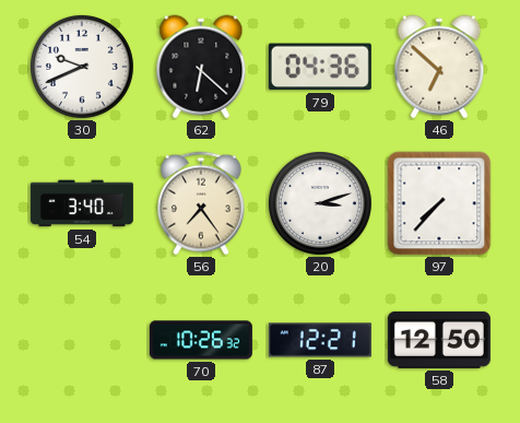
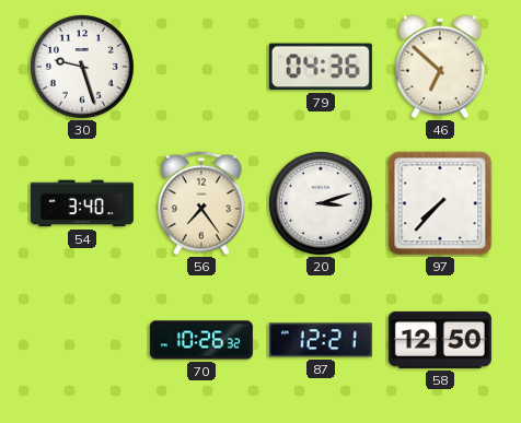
30: 9:41 -> 9:27 (82, 67)
62: 6:22 -> none (201, 67)
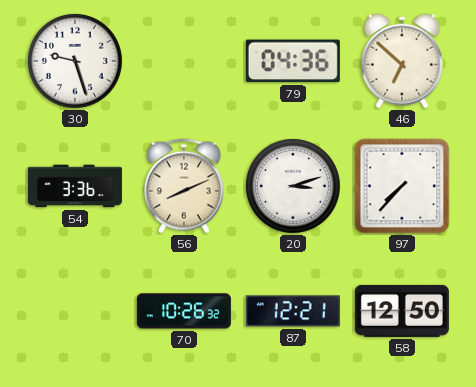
54: 3:40 -> 3:36 (75, 186)
56: 7:24 -> 8:11 (184, 186)
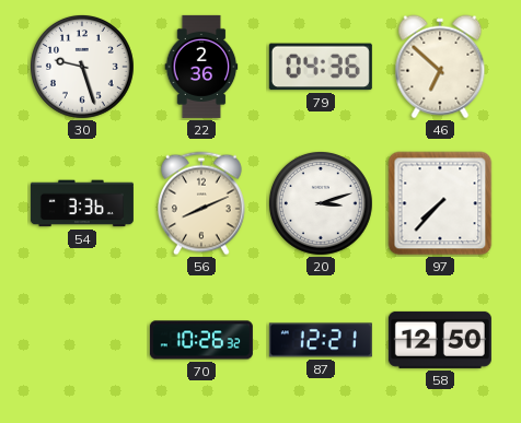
22: none -> 2:36 (201, 67)
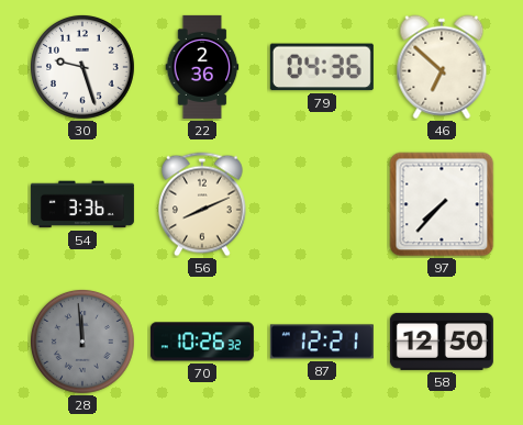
20: 3:12 -> none (321, 203)
28: none -> 11:59 (82, 342)
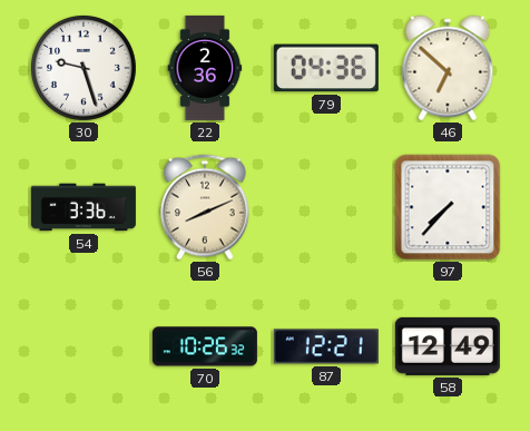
28: 11:59 -> none (82, 342)
58: 12:50 -> 12:49 (448, 346)
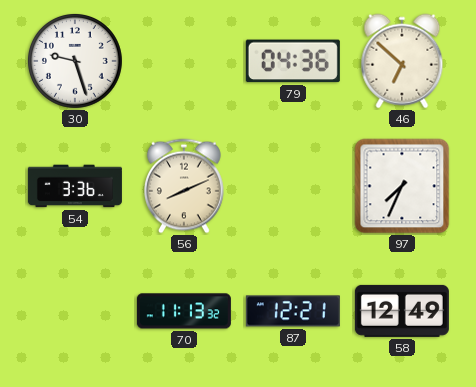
22: 2:36 -> none (205, 68)
97: 7:37 -> 7:34 (402, 186)
70: 10:26 -> 11:13 (184, 311)
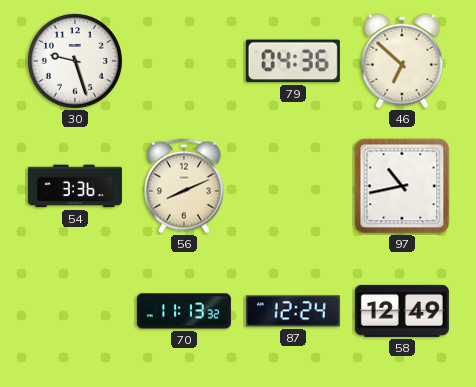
97: 7:34 -> 10:43 (402, 186)
87: 12:21 -> 12:24 (293, 311)
